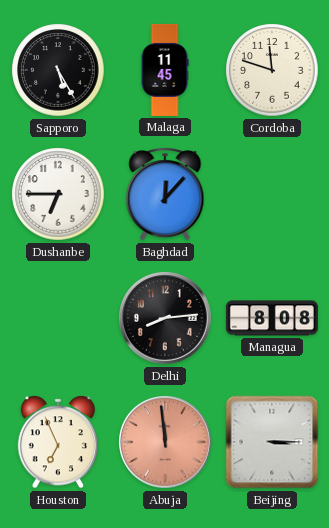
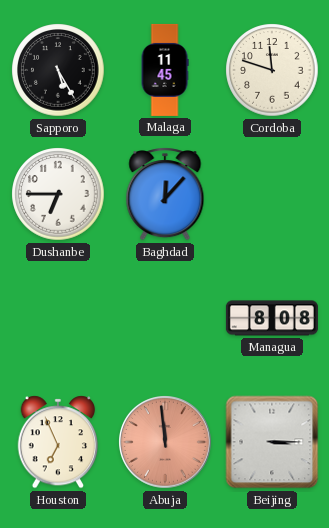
Delhi: 8:14 -> none (166, 319)
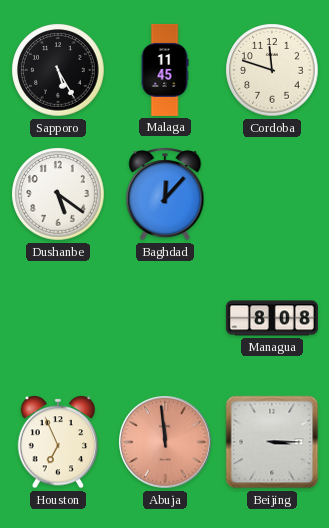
Dushanbe: 6:45 -> 5:21 (58, 194)
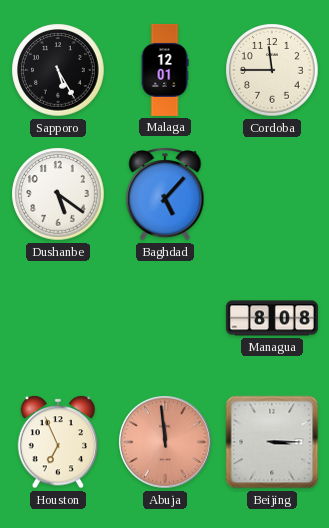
Malaga: 11:45 -> 12:01 (165, 70)
Cordoba: 11:48 -> 11:45 (272, 70)
Baghdad: 12:07 -> 5:07 (165, 194)
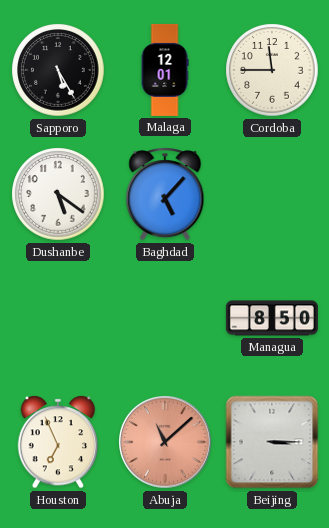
Managua: 8:08 -> 8:50 (272, 318)
Abuja: 11:59 -> 11:08 (166, 443)
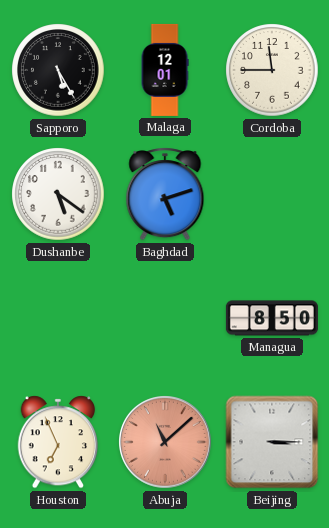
Baghdad: 5:07 -> 5:12 (165, 194)
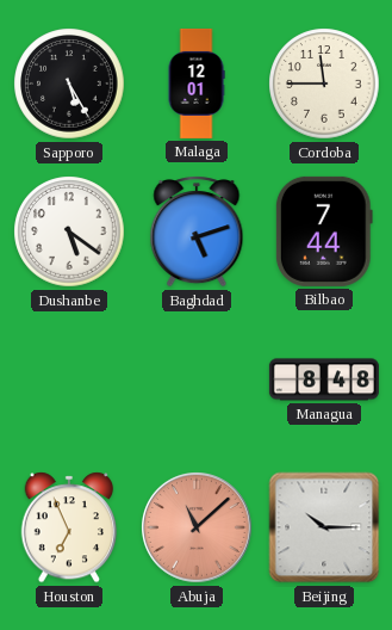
Bilbao: none -> 7:44 (324, 231)
Managua: 8:50 -> 8:48 (324, 379)
Beijing: 3:15 -> 10:15 (324, 527)
